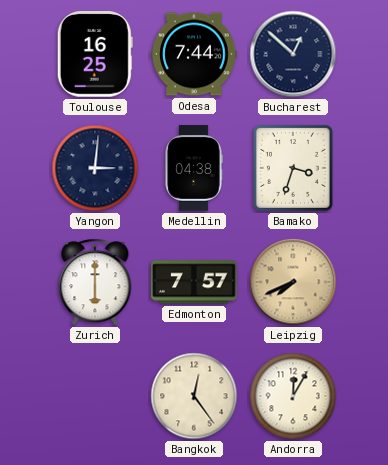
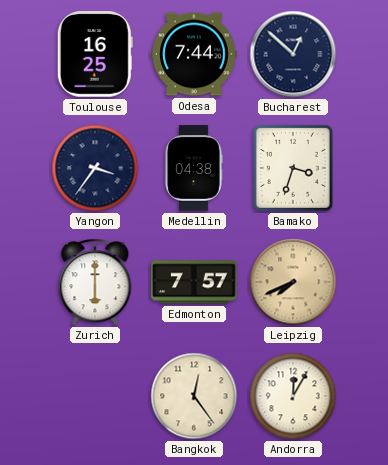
Yangon: 3:01 -> 3:36 (95, 168)
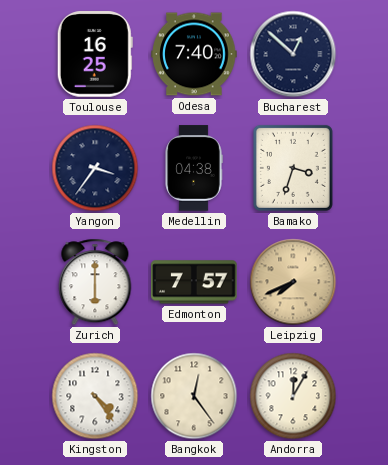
Odesa: 7:44 -> 7:40 (194, 54)
Kingston: none -> 4:24 (95, 396)
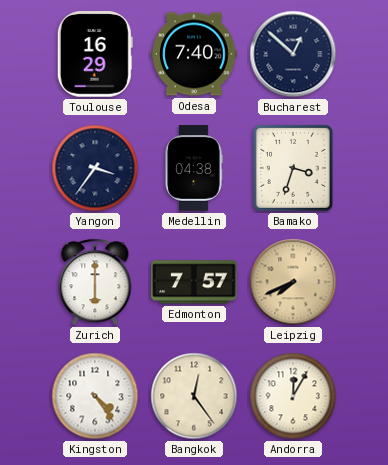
Toulouse: 16:25 -> 16:29 (95, 54)
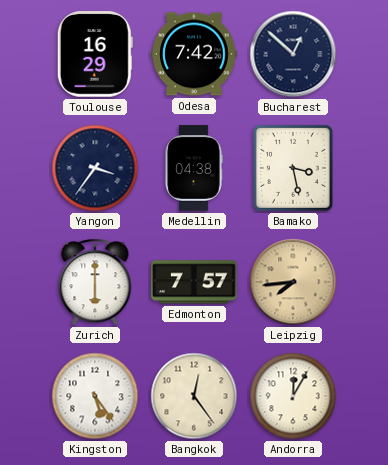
Odesa: 7:40 -> 7:42 (194, 54)
Bamako: 3:33 -> 3:28 (293, 168)
Leipzig: 7:41 -> 7:44 (293, 282)
Kingston: 4:24 -> 5:24 (95, 396)
